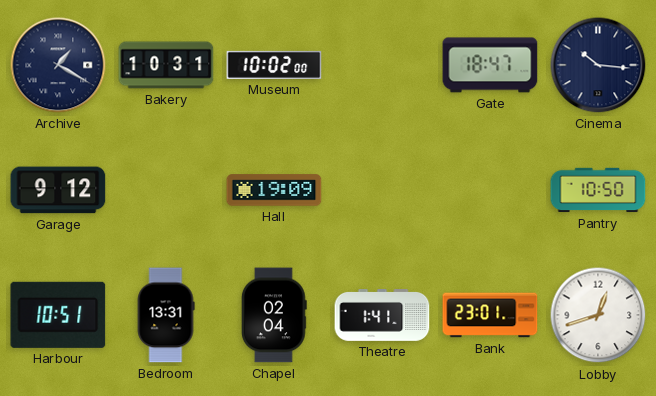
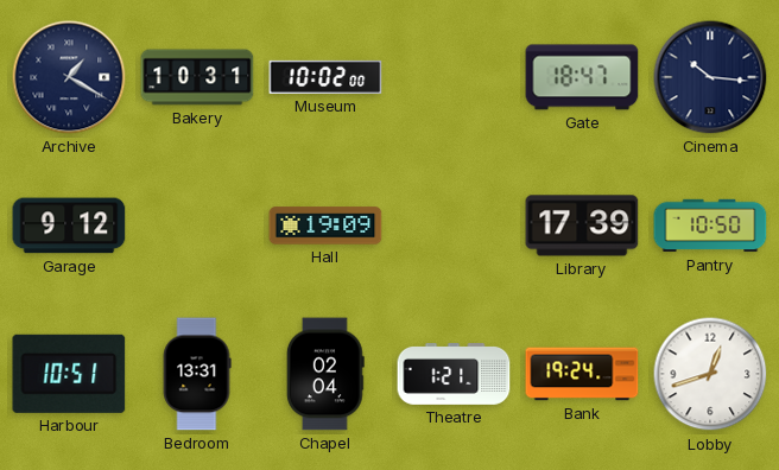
Library: none -> 17:39 (582, 226)
Theatre: 1:41 -> 1:21 (454, 375)
Bank: 23:01 -> 19:24 (582, 374)
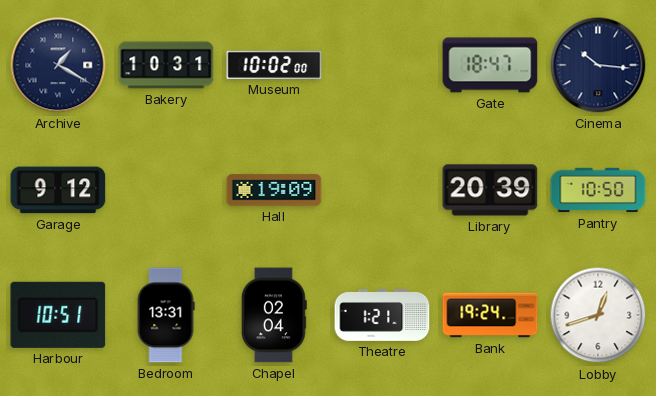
Library: 17:39 -> 20:39 (490, 190)
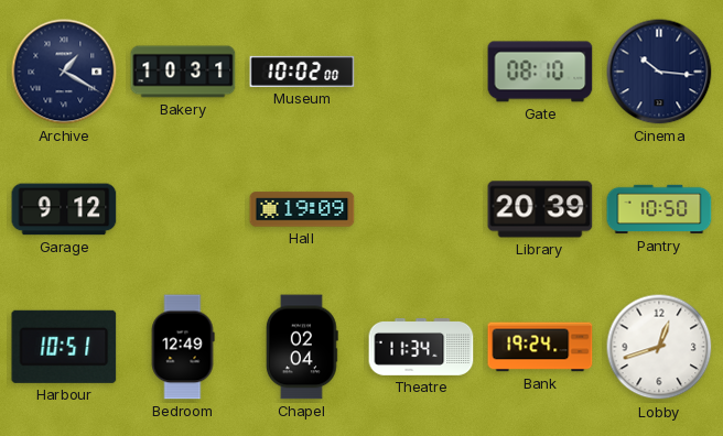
Gate: 18:47 -> 08:10 (540, 72)
Bedroom: 13:31 -> 12:49 (183, 347)
Theatre: 1:21 -> 11:34 (421, 348)
